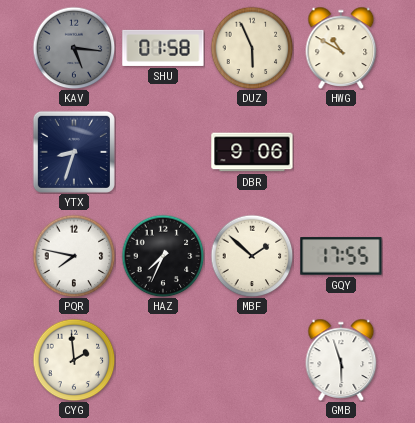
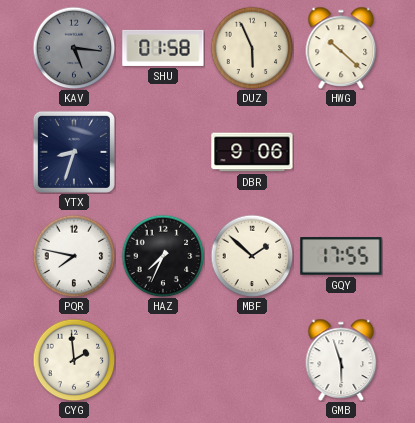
HWG: 10:50 -> 10:22 (341, 48)
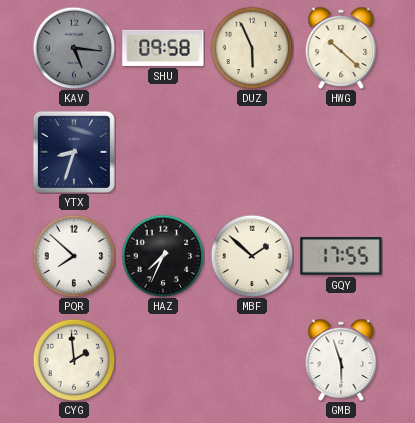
SHU: 01:58 -> 09:58 (163, 48)
DBR: 9:06 -> none (252, 152)
PQR: 7:47 -> 7:52 (74, 256)
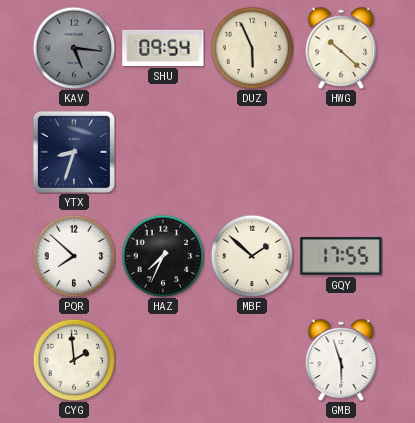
SHU: 09:58 -> 09:54 (163, 48)
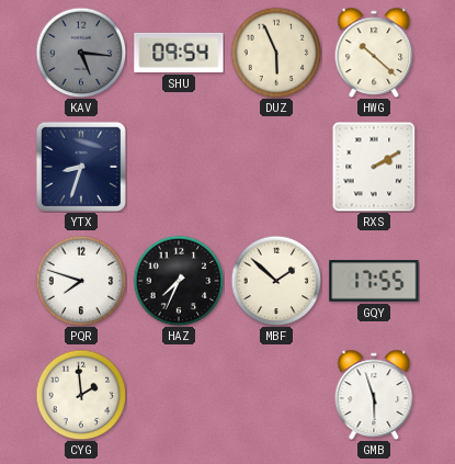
RXS: none -> 2:10 (374, 167)
PQR: 7:52 -> 7:48 (81, 281)
